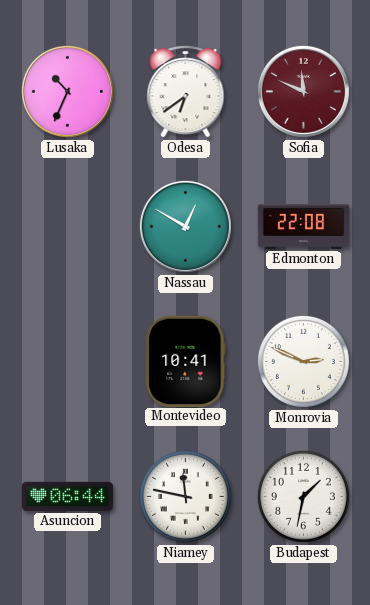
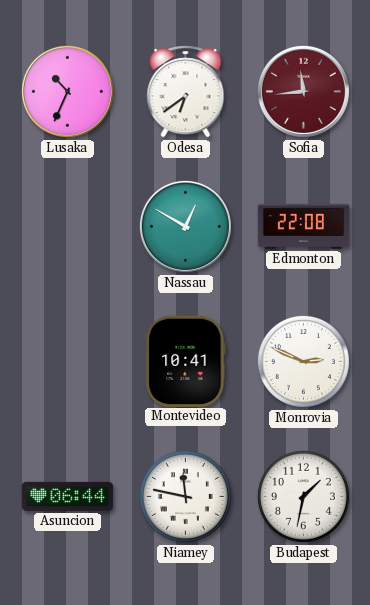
Sofia: 11:49 -> 11:44 (303, 91)
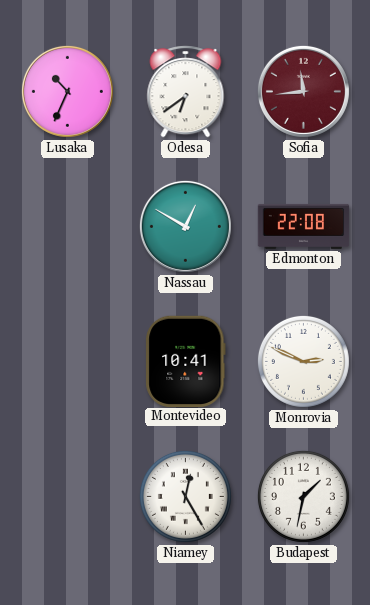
Asuncion: 06:44 -> none (68, 496)
Niamey: 11:47 -> 12:25 (185, 496)
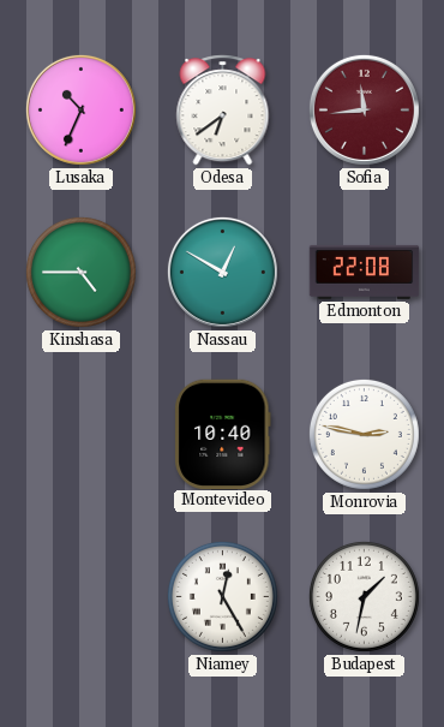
Kinshasa: none -> 4:45 (80, 272)
Montevideo: 10:41 -> 10:40 (223, 434)
Monrovia: 2:49 -> 2:47 (364, 434)
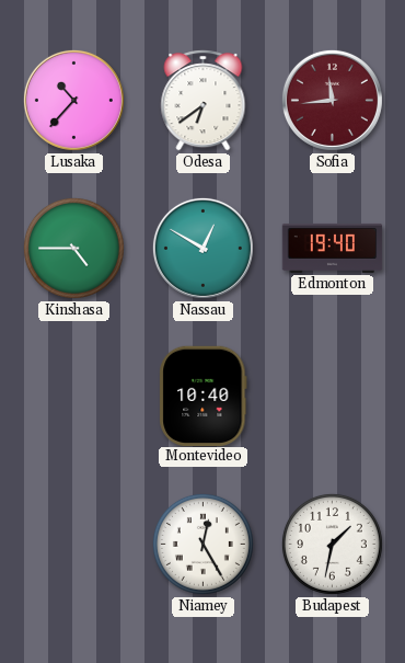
Lusaka: 10:34 -> 10:37 (73, 100)
Edmonton: 22:08 -> 19:40 (333, 248)
Monrovia: 2:47 -> none (364, 434)
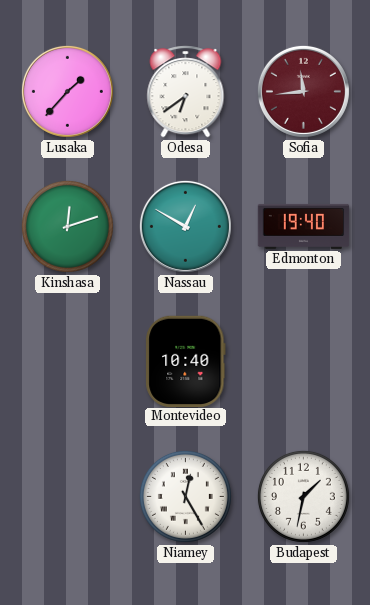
Lusaka: 10:37 -> 1:37 (67, 91)
Kinshasa: 4:45 -> 12:12 (67, 226)
